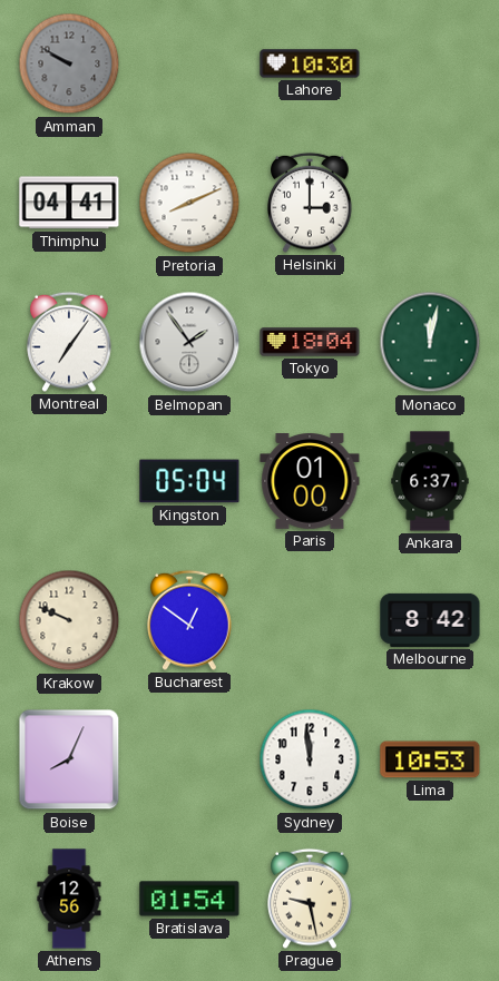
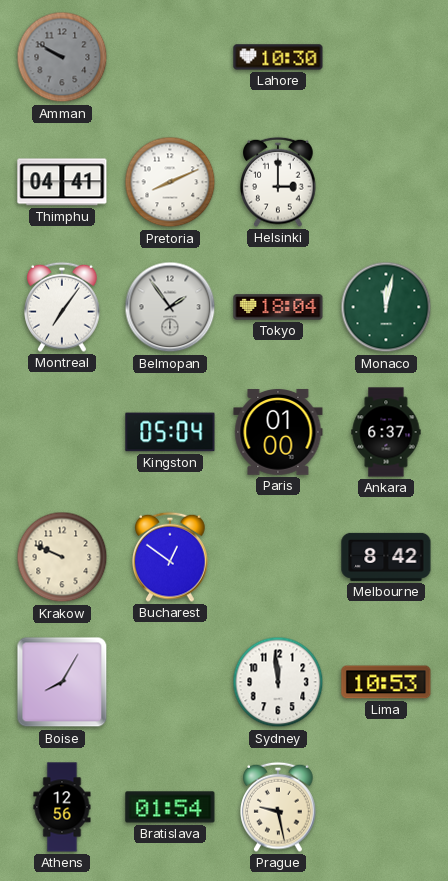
Boise: 8:04 -> 8:05 (62, 682)
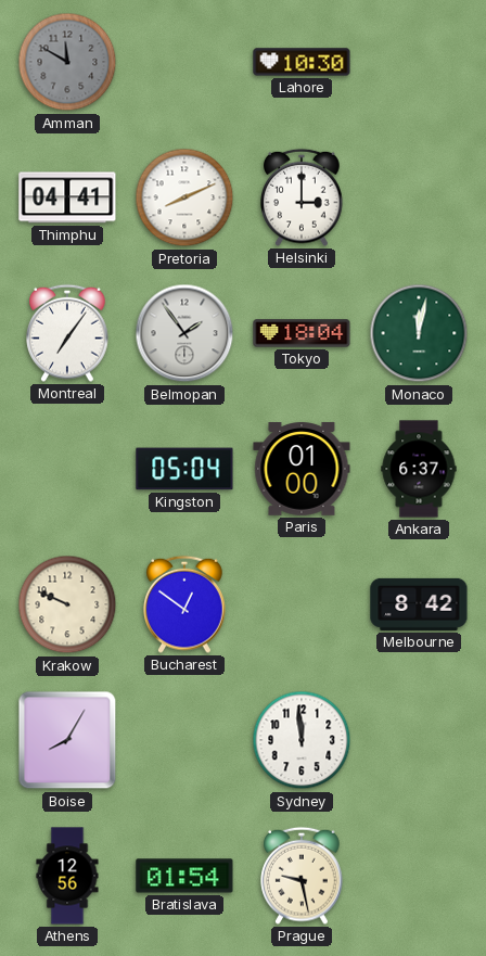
Amman: 9:50 -> 11:50 (67, 62)
Lima: 10:53 -> none (386, 682)
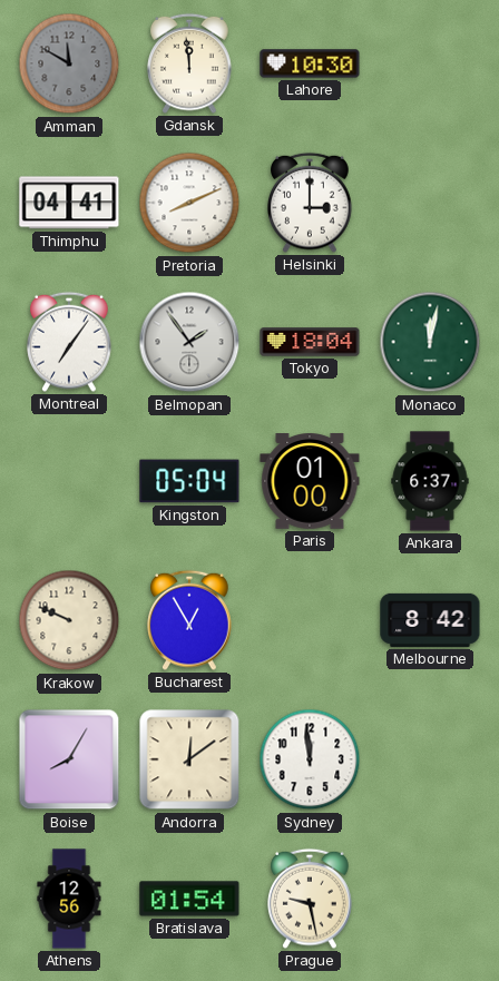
Gdansk: none -> 11:59 (189, 63)
Bucharest: 12:51 -> 12:55 (189, 620)
Andorra: none -> 12:09 (189, 759)
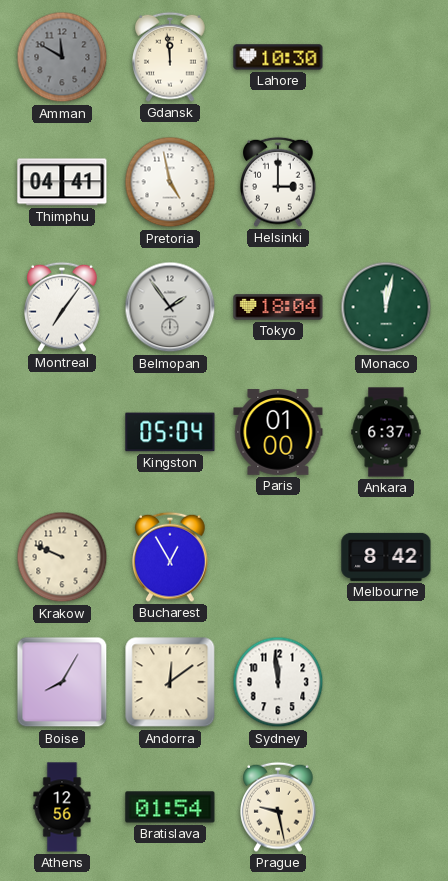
Pretoria: 8:11 -> 4:58 (170, 182)
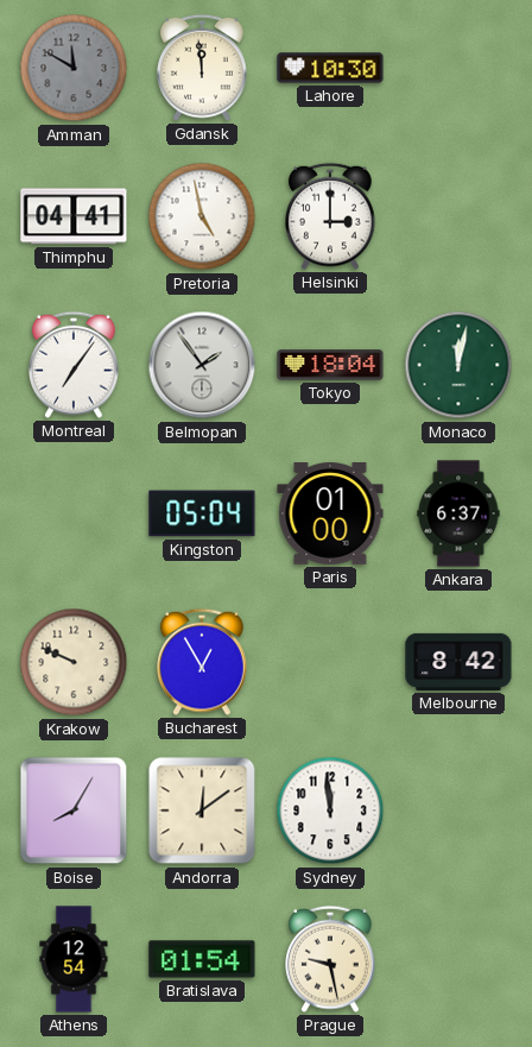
Athens: 12:56 -> 12:54 (74, 959)
